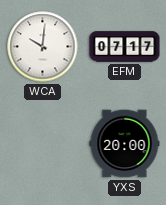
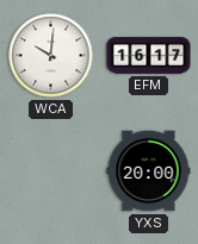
EFM: 07:17 -> 16:17 (149, 56)
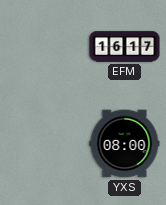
WCA: 10:01 -> none (51, 56)
YXS: 20:00 -> 08:00 (125, 144)
